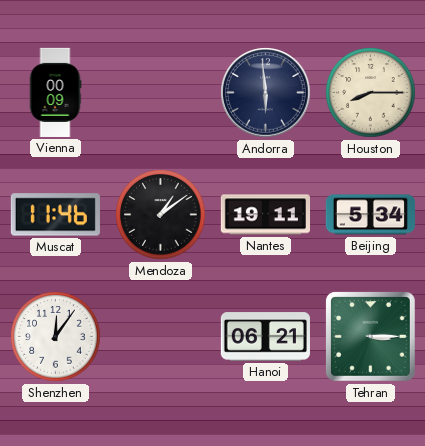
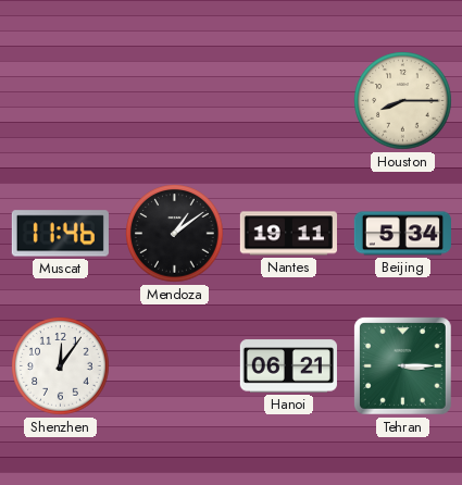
Vienna: 00:09 -> none (55, 92)
Andorra: 5:59 -> none (266, 93)
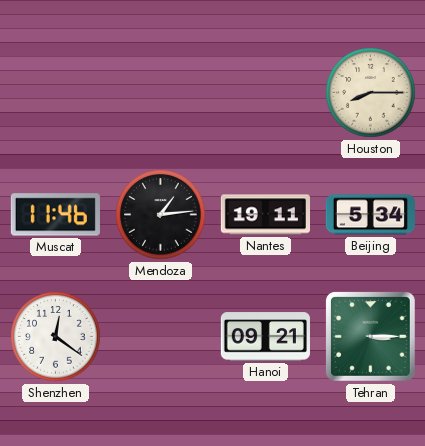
Mendoza: 1:09 -> 1:14 (161, 215)
Shenzhen: 12:06 -> 12:21 (56, 337)
Hanoi: 06:21 -> 09:21 (265, 337)
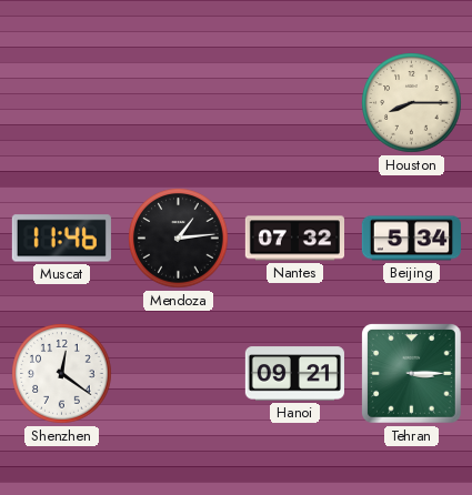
Nantes: 19:11 -> 07:32 (294, 239)
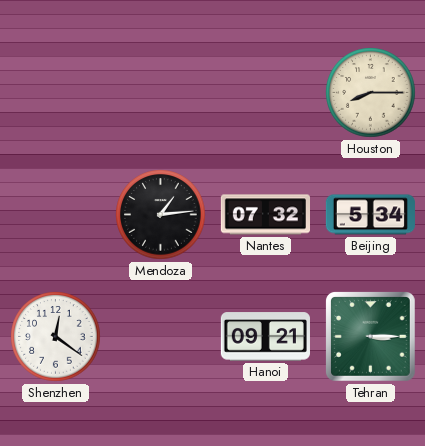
Muscat: 11:46 -> none (61, 239)
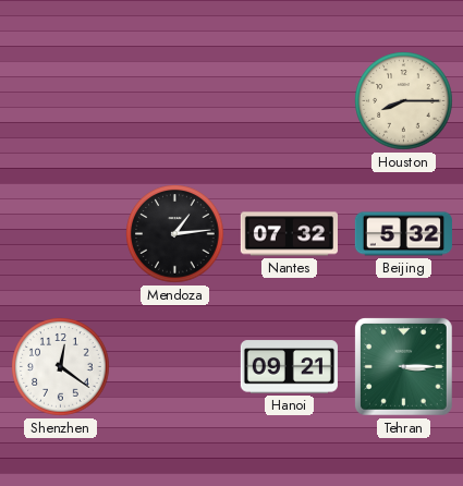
Beijing: 5:34 -> 5:32 (403, 234)
